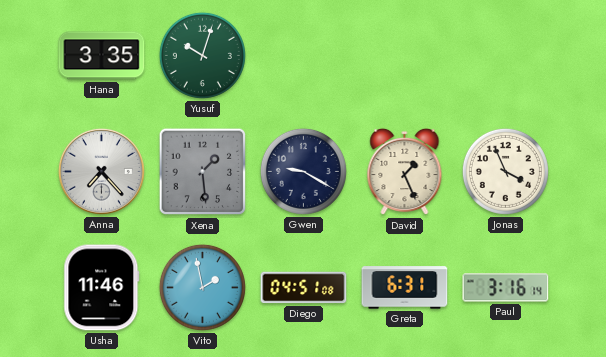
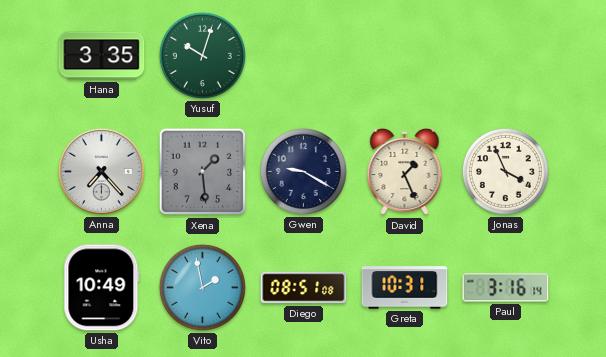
Usha: 11:46 -> 10:49 (102, 288)
Diego: 04:51 -> 08:51 (304, 288)
Greta: 6:31 -> 10:31 (405, 288)
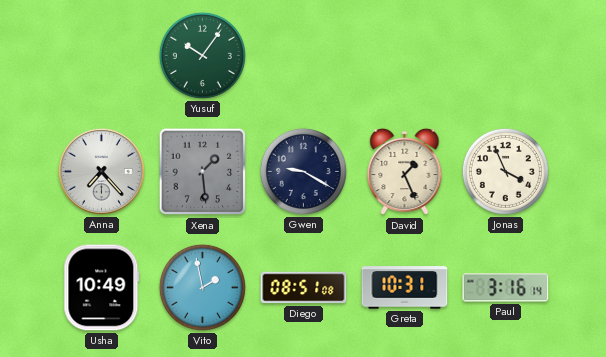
Hana: 3:35 -> none (102, 56)
Yusuf: 10:03 -> 10:06 (202, 55)
